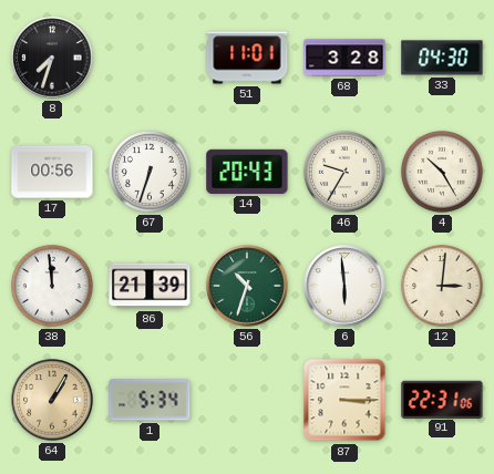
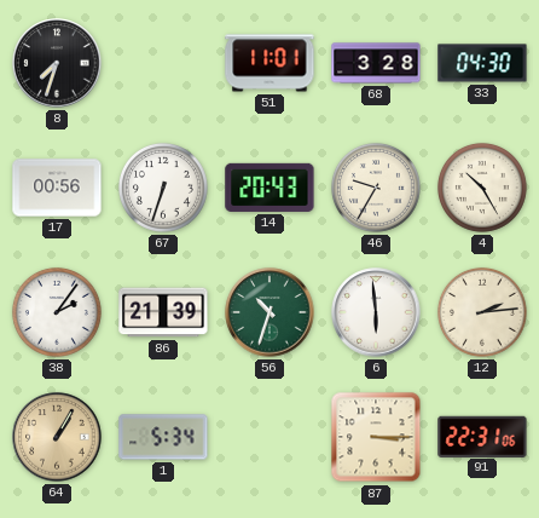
38: 11:59 -> 2:06 (57, 312)
12: 3:01 -> 2:14 (482, 312)
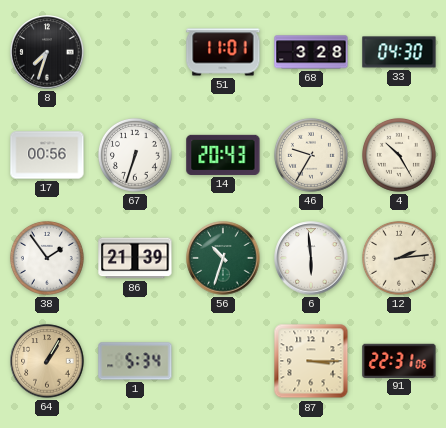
38: 2:06 -> 1:54 (47, 258)
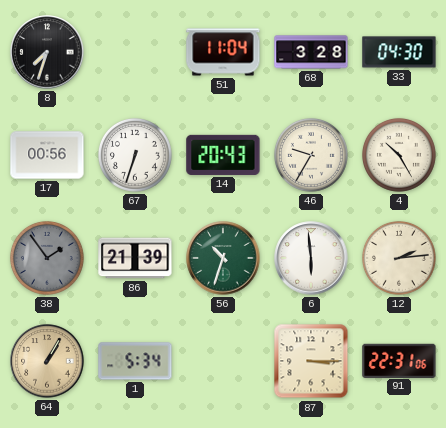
51: 11:01 -> 11:04 (223, 52)
38 dial: white -> grey (47, 258)
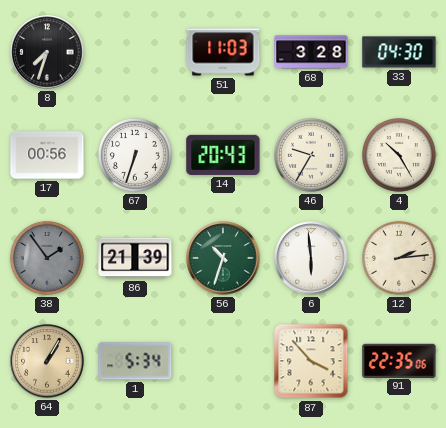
51: 11:04 -> 11:03 (223, 52)
87: 3:15 -> 3:53 (311, 361)
91: 22:31 -> 22:35 (399, 360)
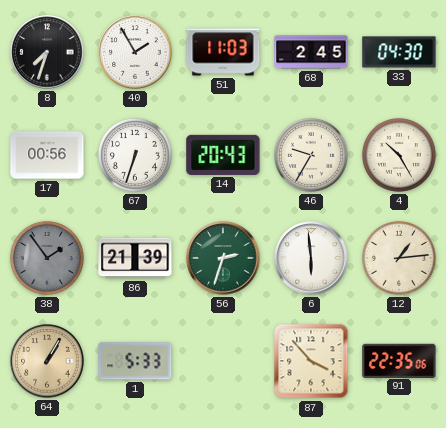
40: none -> 1:55 (135, 52)
68: 3:28 -> 2:45 (311, 52)
56: 10:33 -> 2:33 (223, 258)
12: 2:14 -> 1:14 (399, 258)
1: 5:34 -> 5:33 (135, 361)
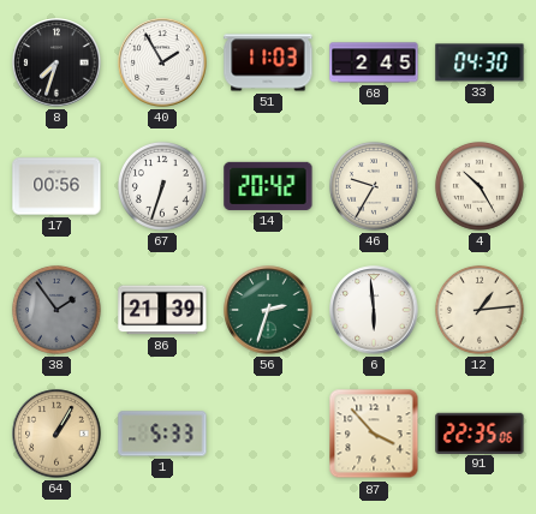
14: 20:43 -> 20:42 (268, 186)
